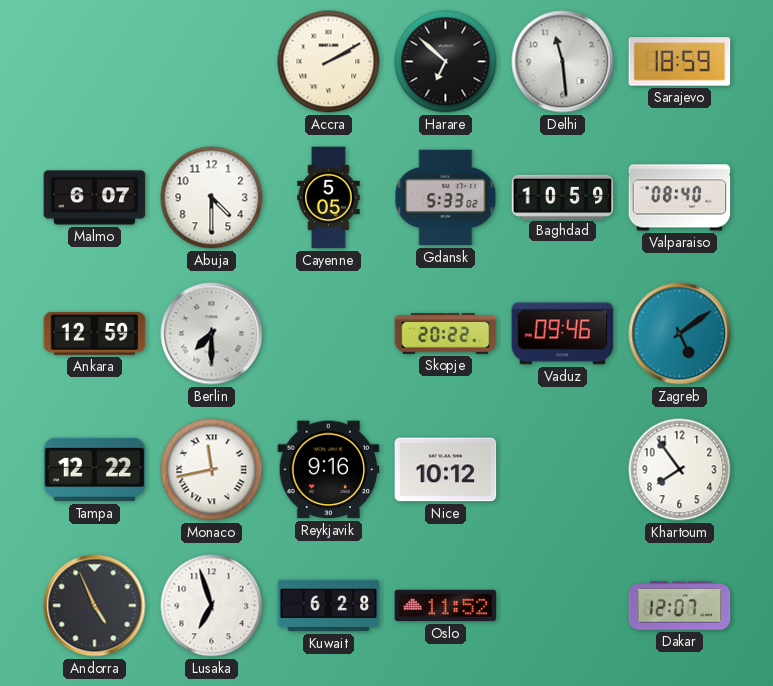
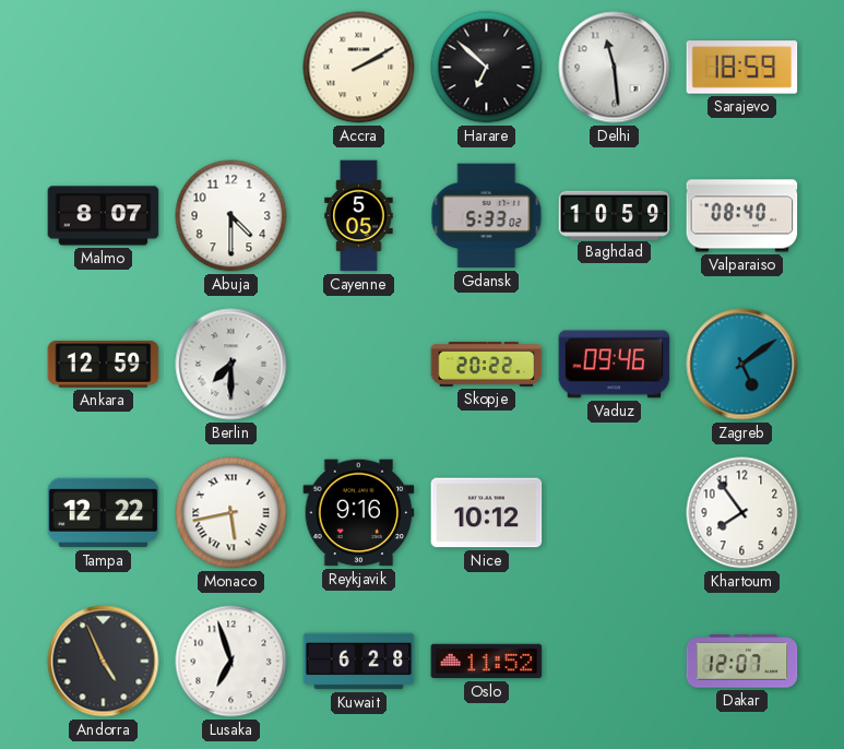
Malmo: 6:07 -> 8:07 (104, 216)
Monaco: 11:43 -> 5:43 (231, 513)
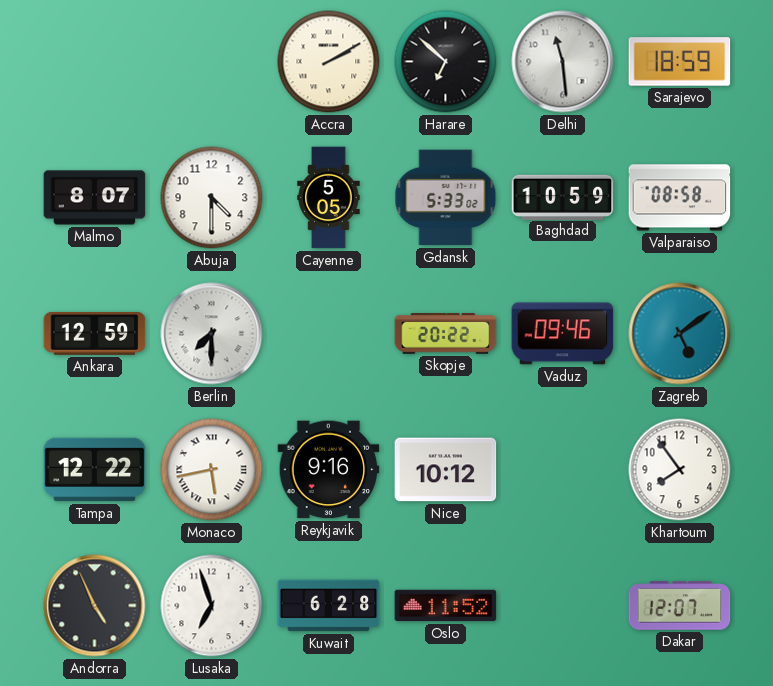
Valparaiso: 08:40 -> 08:58 (680, 198)
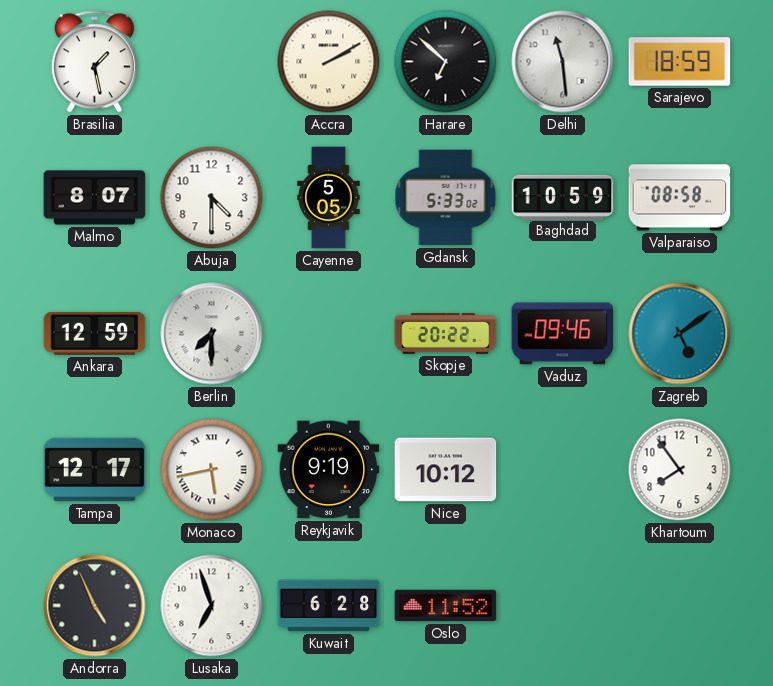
Brasilia: none -> 1:28 (94, 62)
Tampa: 12:22 -> 12:17 (95, 470)
Reykjavik: 9:16 -> 9:19 (329, 470)
Dakar: 12:07 -> none (680, 606)
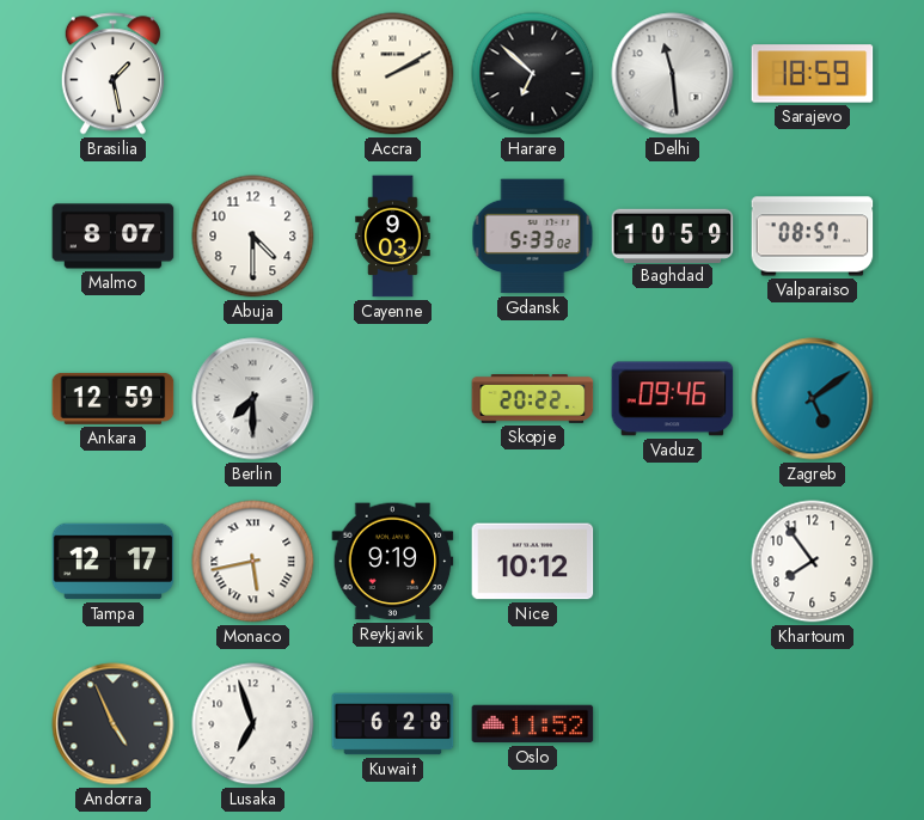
Cayenne: 5:05 -> 9:03 (393, 237)
Valparaiso: 08:58 -> 08:57 (813, 237)
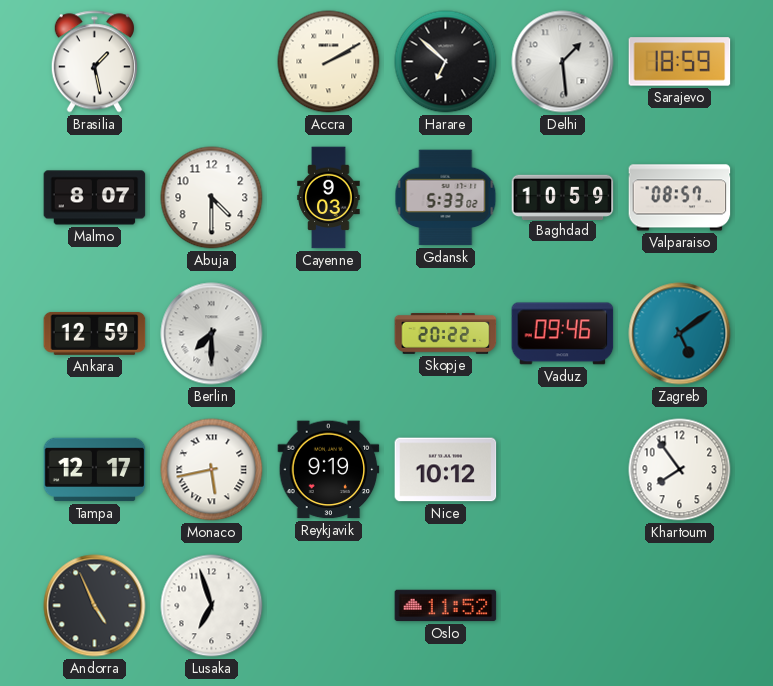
Delhi: 11:29 -> 1:29 (563, 62)
Kuwait: 6:28 -> none (393, 724)
